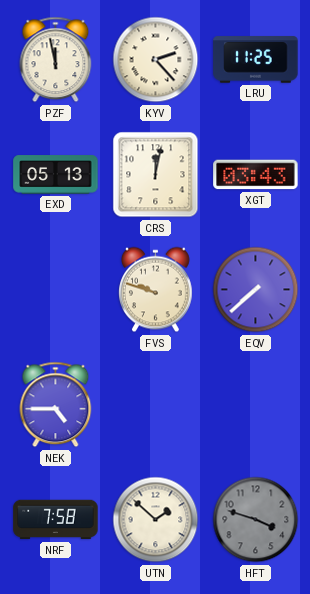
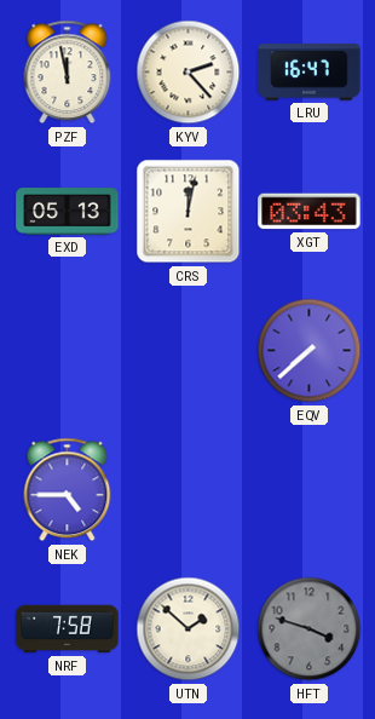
LRU: 11:25 -> 16:47 (310, 73)
FVS: 9:48 -> none (156, 290)
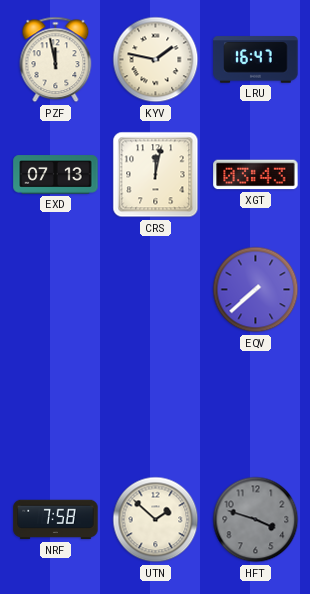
KYV: 2:23 -> 1:47 (156, 60)
EXD: 05:13 -> 07:13 (56, 175)
NEK: 4:45 -> none (68, 490)
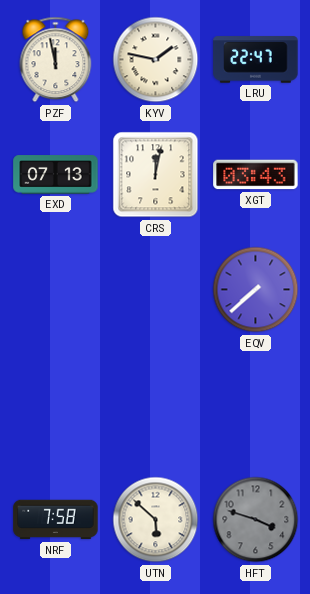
LRU: 16:47 -> 22:47 (256, 60)
UTN: 1:52 -> 5:52 (156, 520)
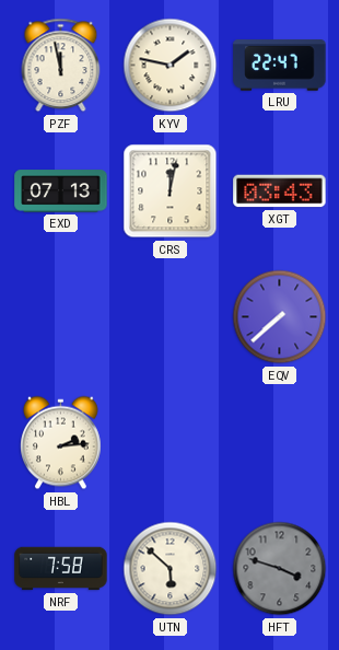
HBL: none -> 2:14 (61, 443)
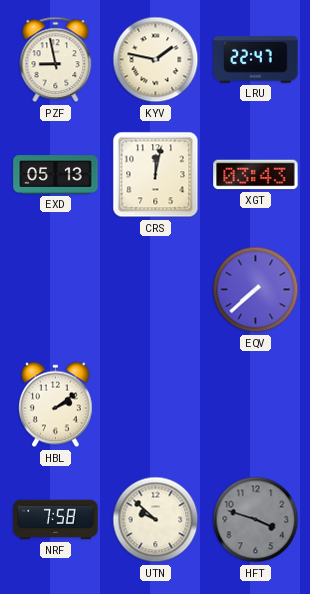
PZF: 11:58 -> 8:58 (56, 60)
EXD: 07:13 -> 05:13 (56, 175)
HBL: 2:14 -> 2:09 (56, 405)
UTN: 5:52 -> 9:52 (156, 520)
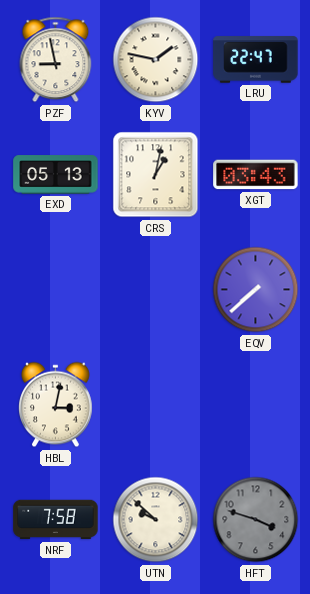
CRS: 12:02 -> 1:02 (156, 175)
HBL: 2:09 -> 3:02 (56, 405)
